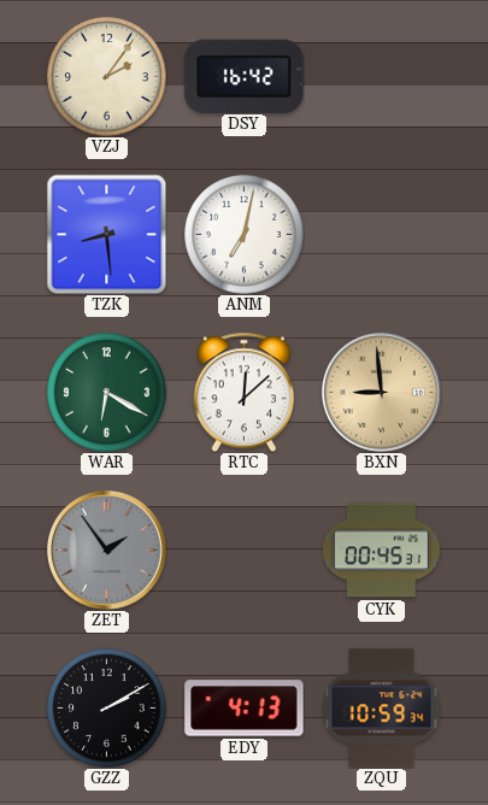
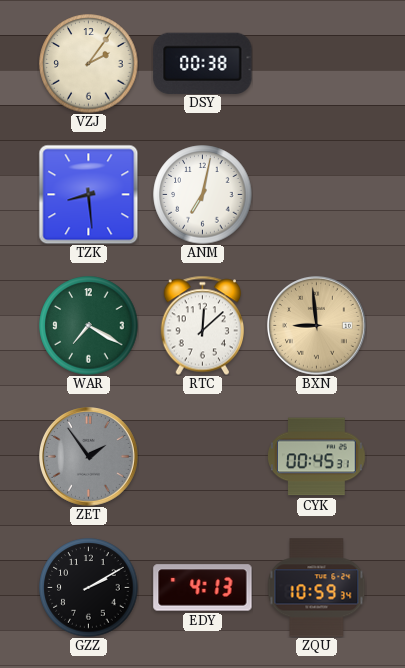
DSY: 16:42 -> 00:38 (203, 63)
WAR: 6:20 -> 7:20 (89, 326)
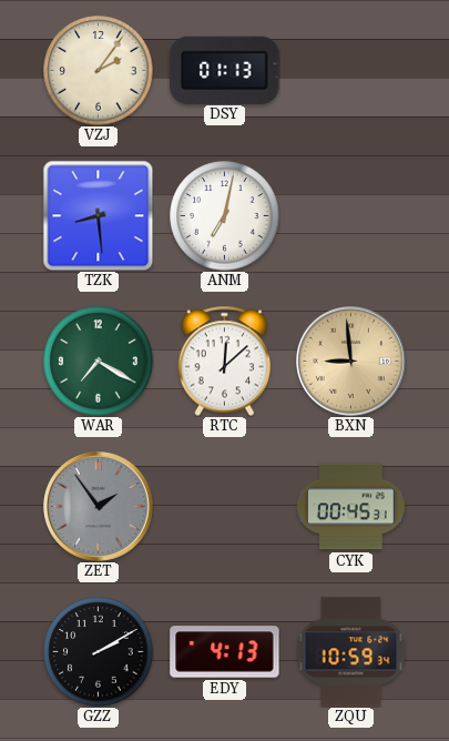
DSY: 00:38 -> 01:13 (225, 70)
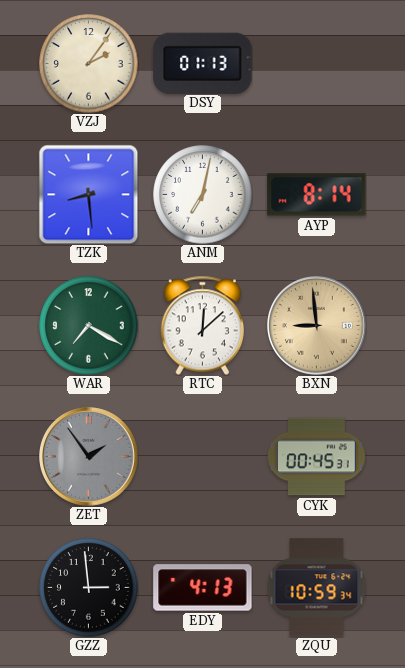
AYP: none -> 8:14 (317, 195)
GZZ: 2:10 -> 2:59 (89, 588)
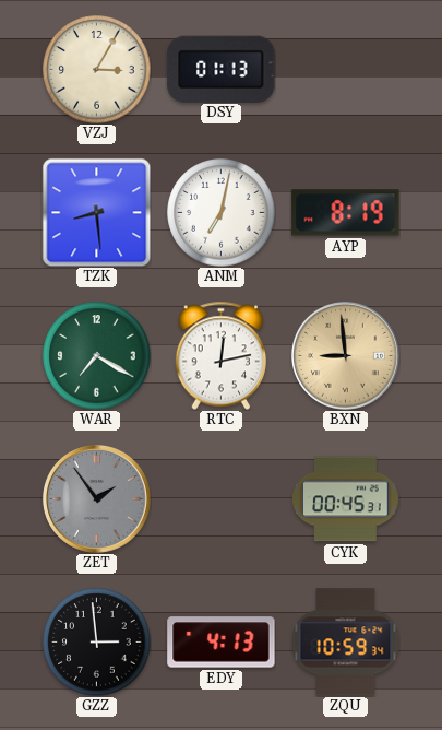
VZJ: 2:06 -> 3:05 (97, 70)
AYP: 8:14 -> 8:19 (346, 213)
RTC: 12:08 -> 12:13 (220, 355)
